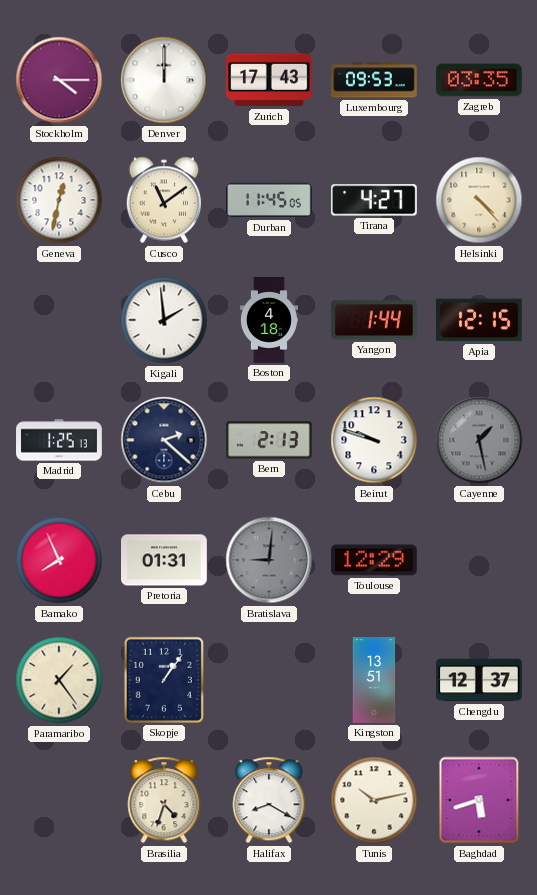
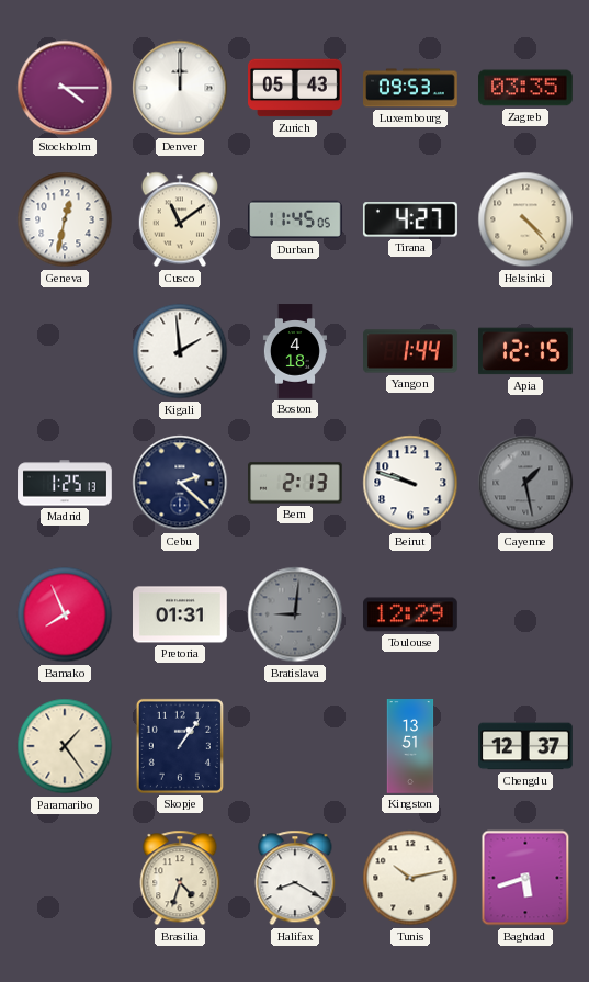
Zurich: 17:43 -> 05:43 (296, 88)
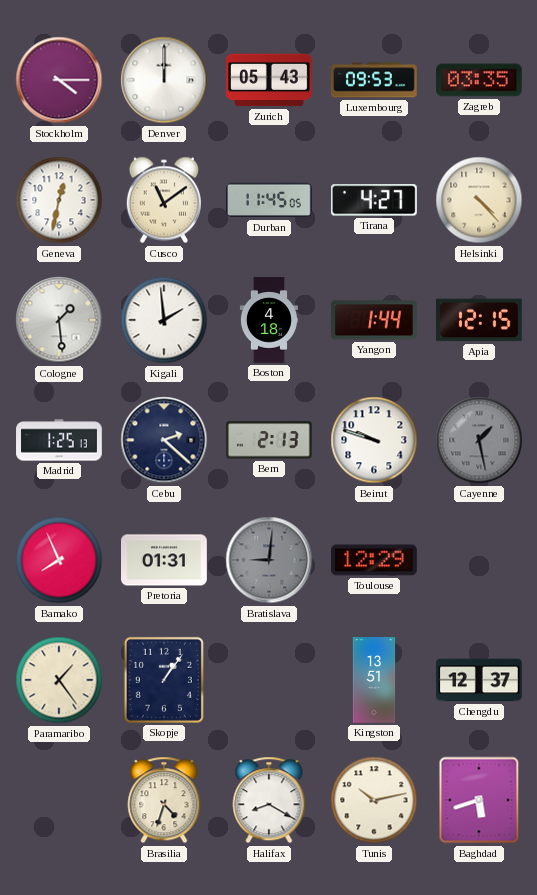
Cologne: none -> 1:29 (59, 320)
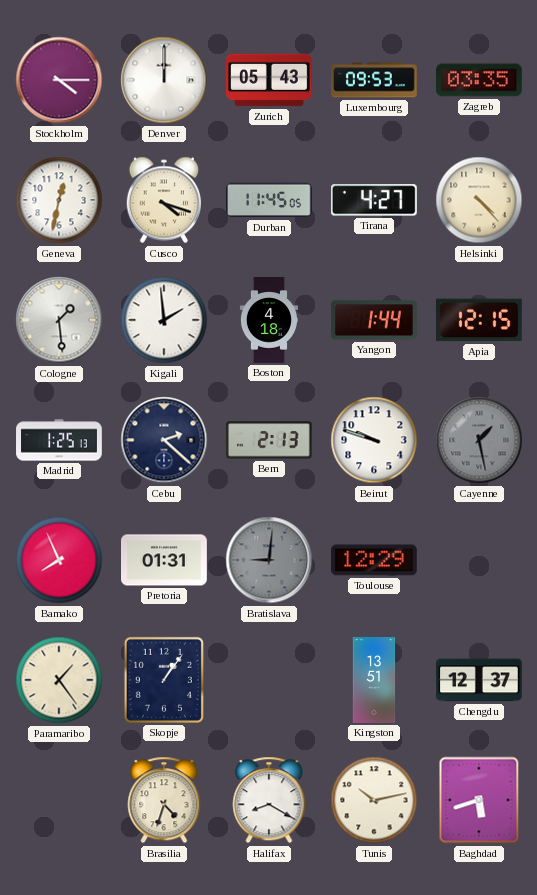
Cusco: 11:09 -> 4:18 (163, 200)
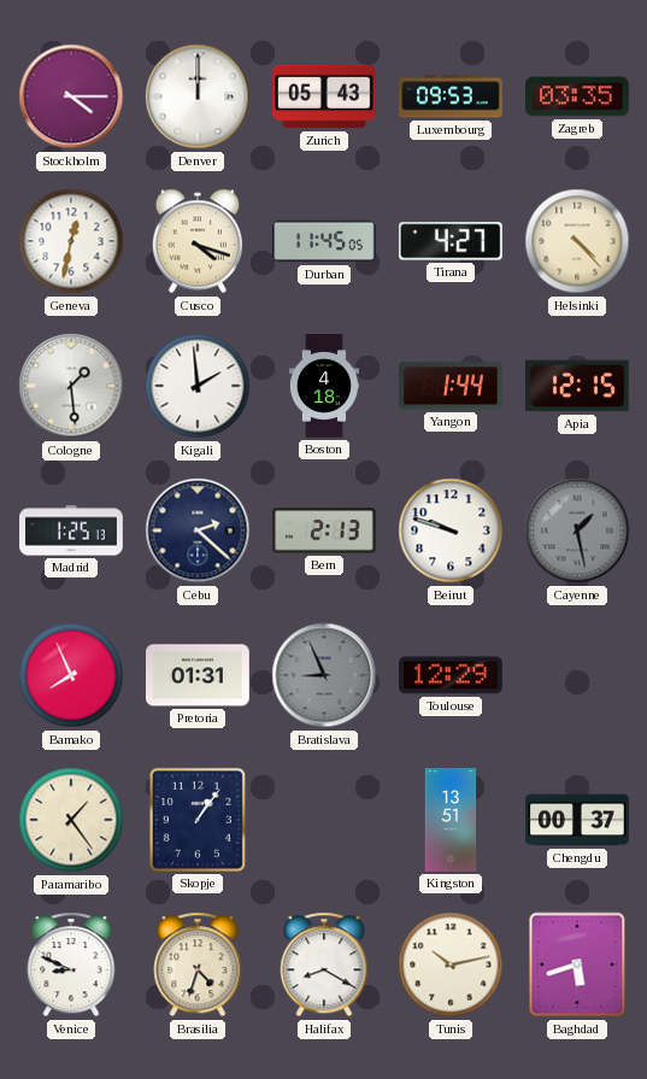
Bratislava: 9:01 -> 8:56 (324, 675)
Chengdu: 12:37 -> 00:37 (578, 820)
Venice: none -> 8:49 (71, 964)
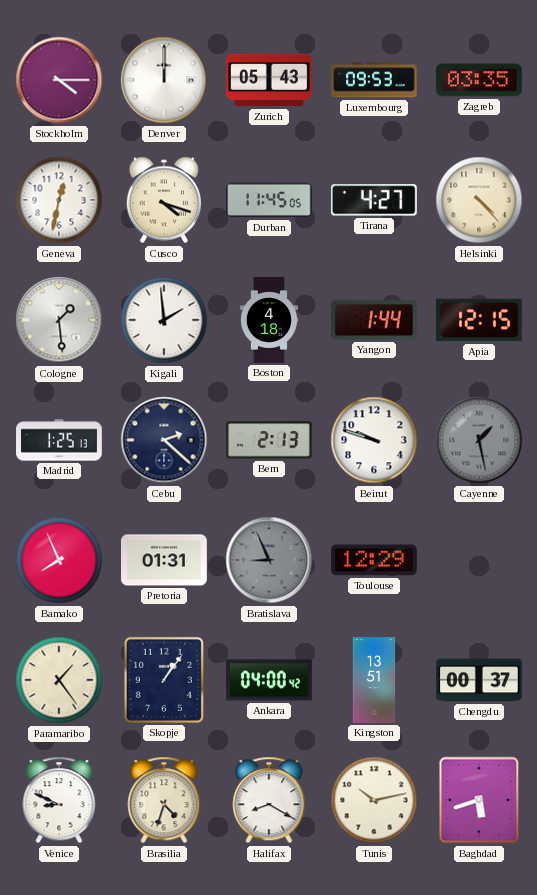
Ankara: none -> 04:00 (269, 680)
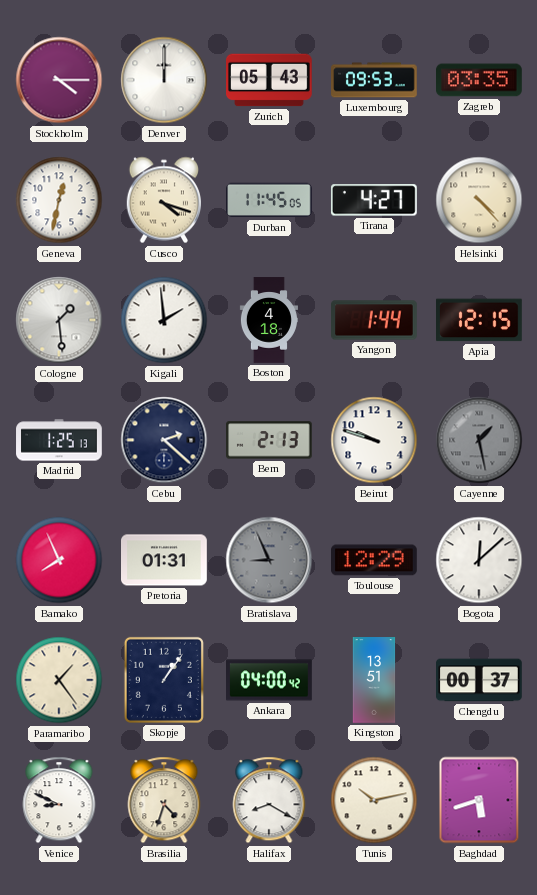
Bogota: none -> 12:08 (479, 560)
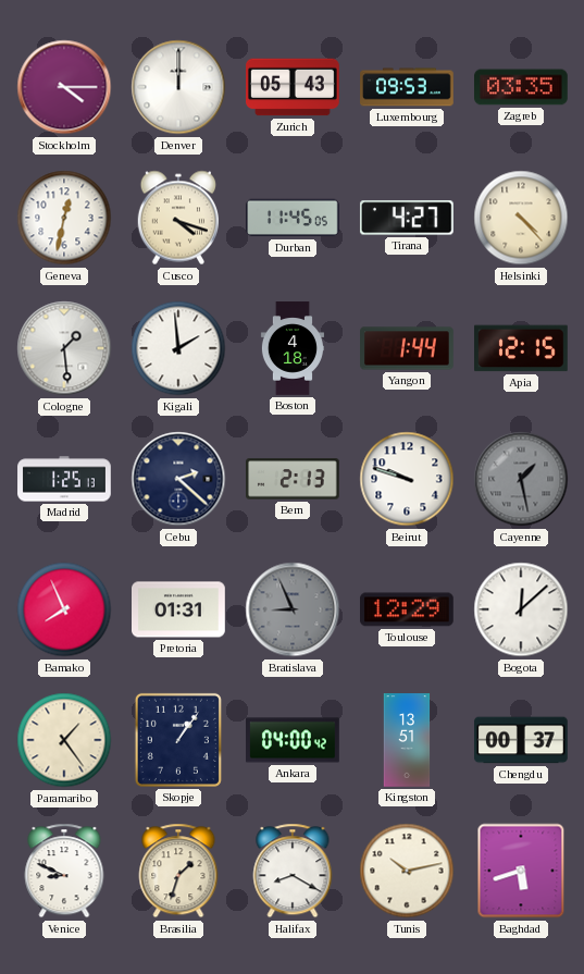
Brasilia: 4:33 -> 1:33 (178, 871)
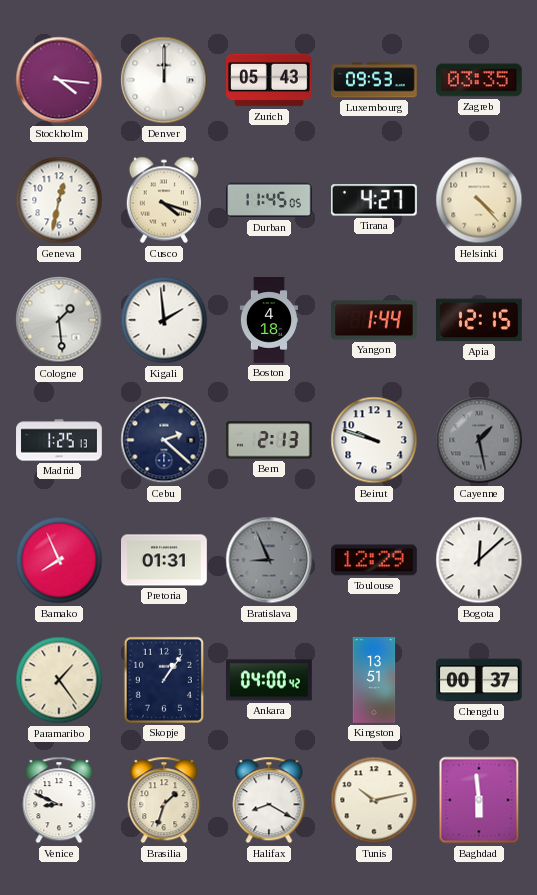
Stockholm: 4:15 -> 4:16 (59, 80)
Baghdad: 5:42 -> 5:59 (479, 800)
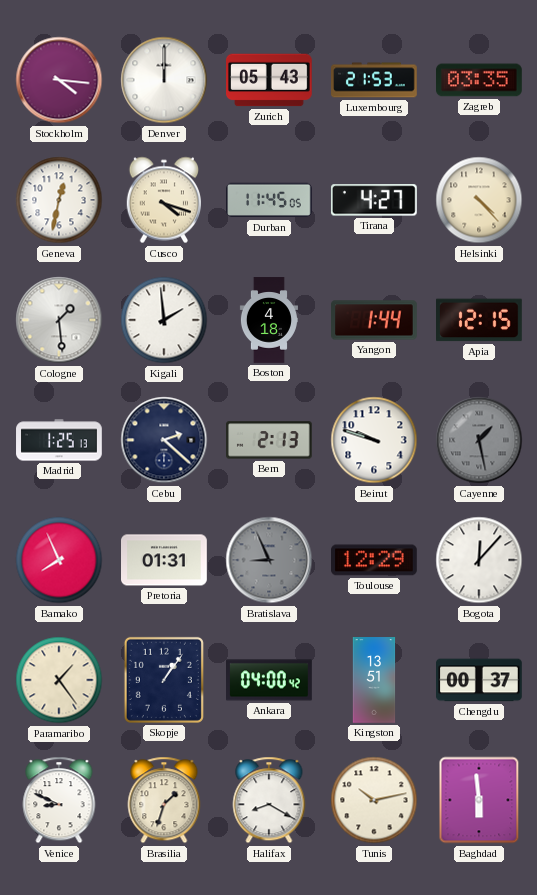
Luxembourg: 09:53 -> 21:53 (374, 80)
Bogota: 12:08 -> 12:07 (479, 560)
